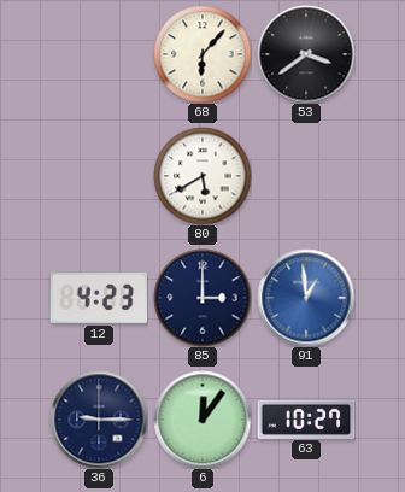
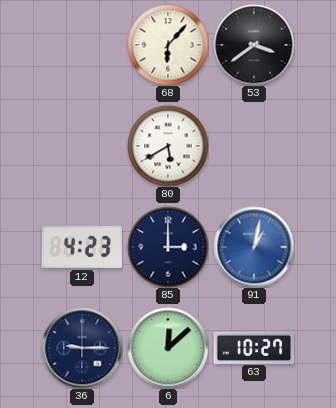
91: 12:59 -> 1:02 (254, 247)
6: 12:06 -> 12:08 (168, 348)
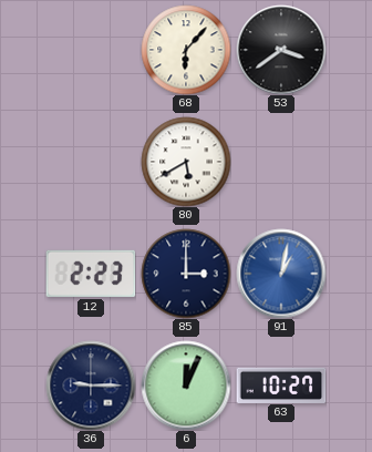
12: 4:23 -> 2:23 (91, 274)
6: 12:08 -> 12:04 (186, 386)
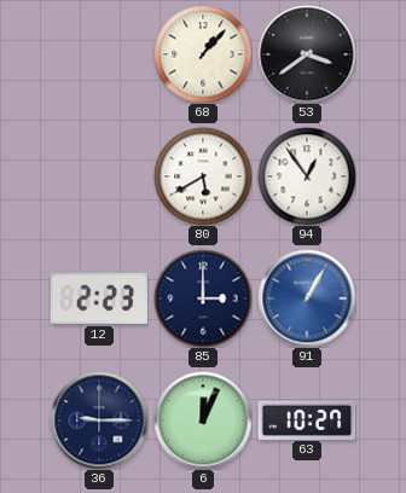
68: 6:07 -> 1:07 (203, 54)
94: none -> 12:54 (307, 176)
91: 1:02 -> 1:05 (307, 298)
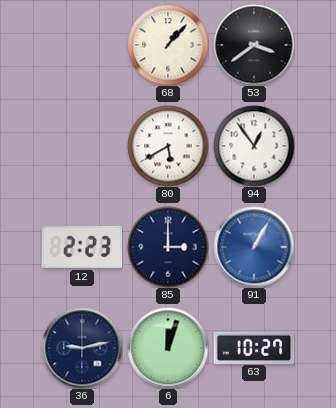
36: 9:15 -> 9:13 (82, 348)
6: 12:04 -> 12:03 (168, 348)
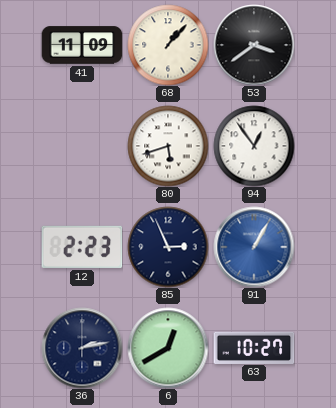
41: none -> 11:09 (82, 45)
80: 5:40 -> 5:42 (168, 146)
85: 3:00 -> 2:56 (168, 247)
36: 9:13 -> 2:13 (82, 348)
6: 12:03 -> 12:40 (168, 348)
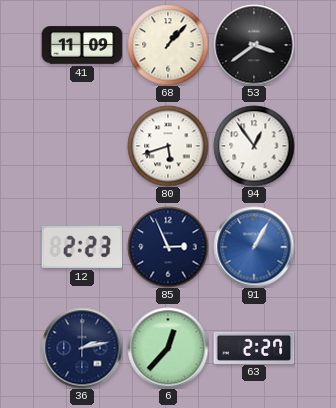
6: 12:40 -> 12:37 (168, 348)
63: 10:27 -> 2:27 (254, 347)
